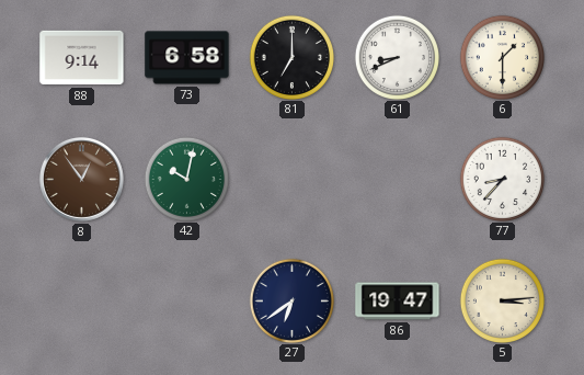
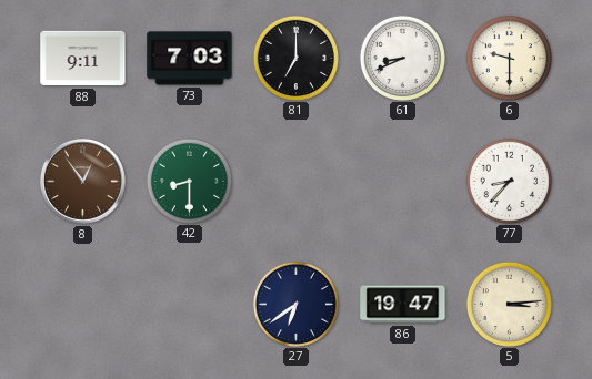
88: 9:14 -> 9:11 (83, 59)
73: 6:58 -> 7:03 (190, 59)
6: 1:30 -> 9:30 (509, 58)
42: 10:02 -> 8:30 (189, 181)
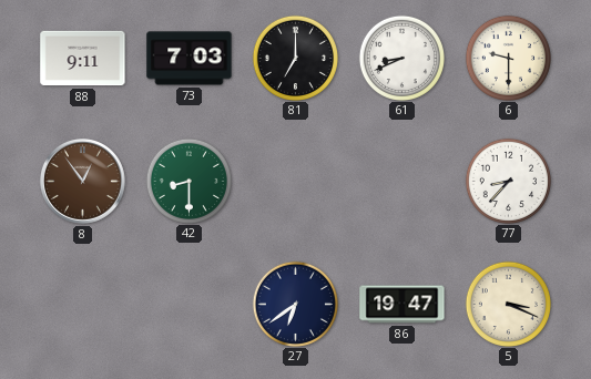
5: 3:14 -> 3:19 (508, 304)
